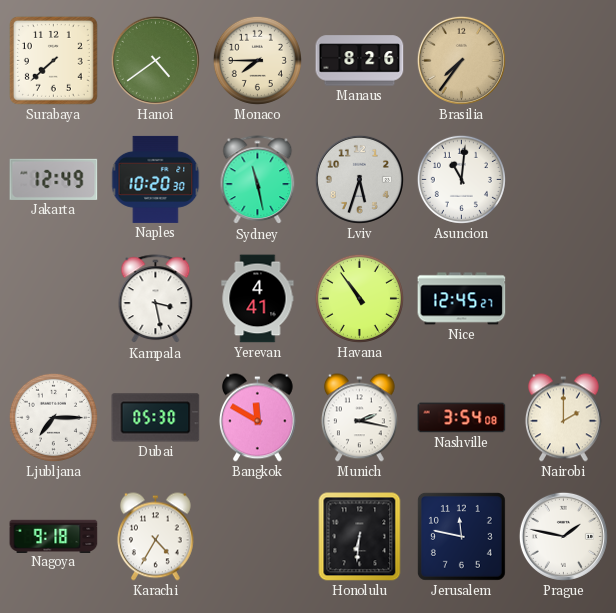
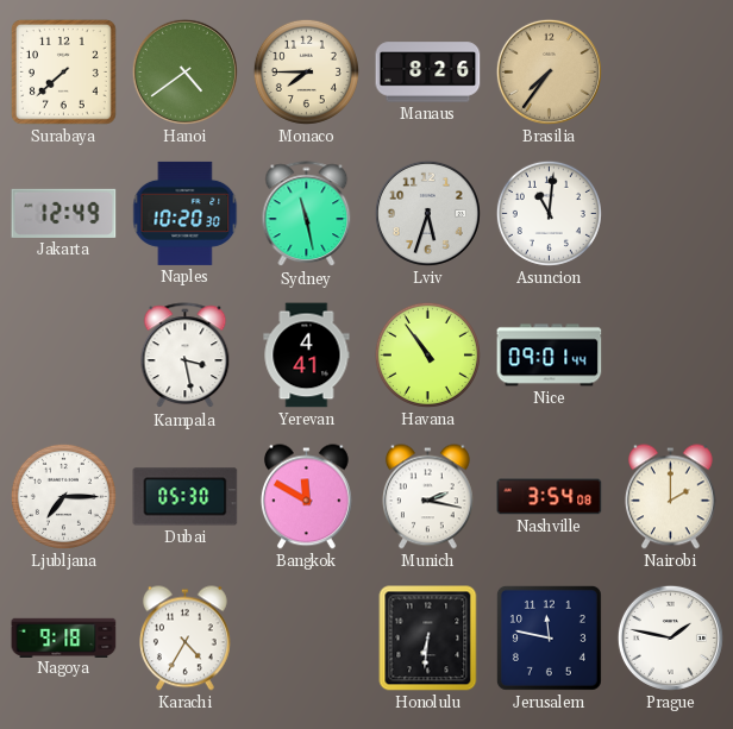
Nice: 12:45 -> 09:01 (550, 356)
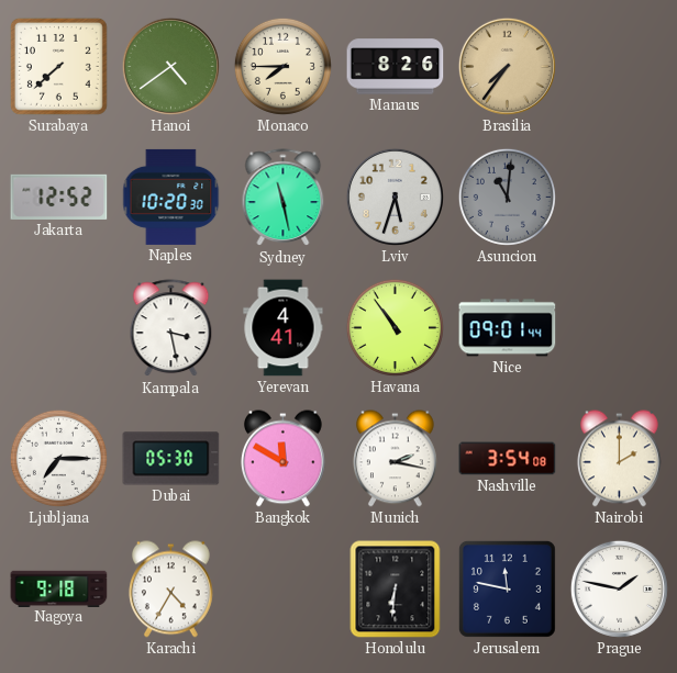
Jakarta: 12:49 -> 12:52 (59, 197)
Asuncion dial: white -> grey (507, 197)
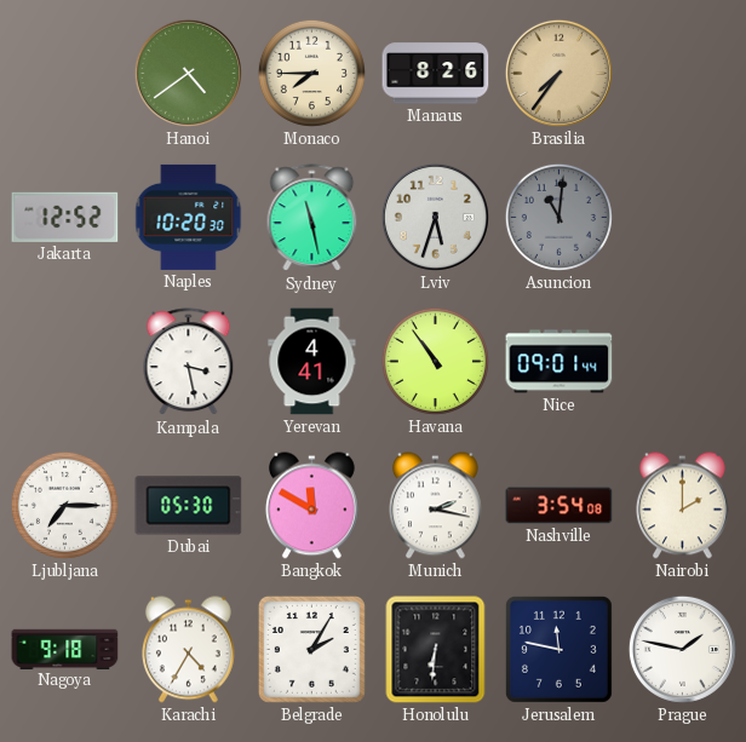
Surabaya: 7:38 -> none (58, 66)
Belgrade: none -> 2:05 (311, 649)
